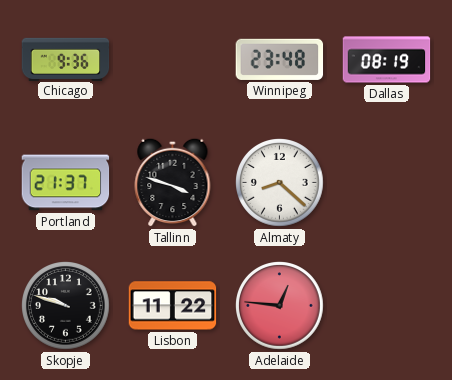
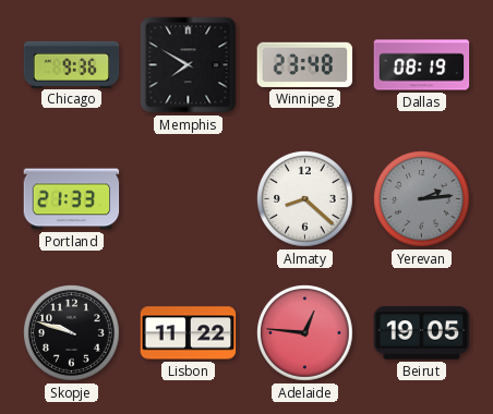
Memphis: none -> 7:50 (189, 65)
Portland: 21:37 -> 21:33 (72, 199)
Tallinn: 3:48 -> none (173, 182)
Yerevan: none -> 2:14 (422, 199)
Beirut: none -> 19:05 (422, 333)
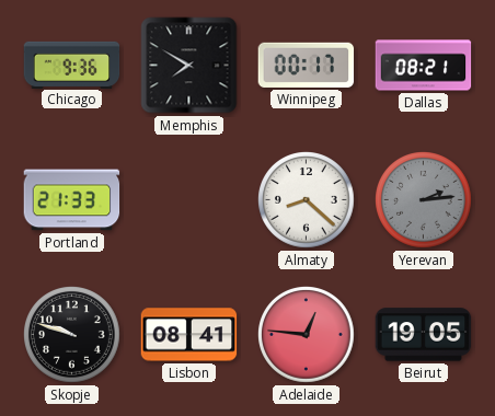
Winnipeg: 23:48 -> 00:17 (307, 65)
Dallas: 08:19 -> 08:21 (424, 66)
Lisbon: 11:22 -> 08:41 (189, 335)
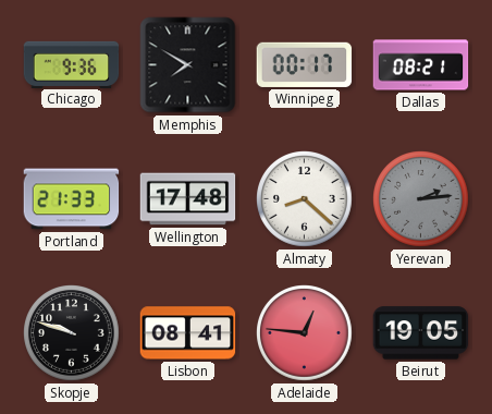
Wellington: none -> 17:48 (188, 199)
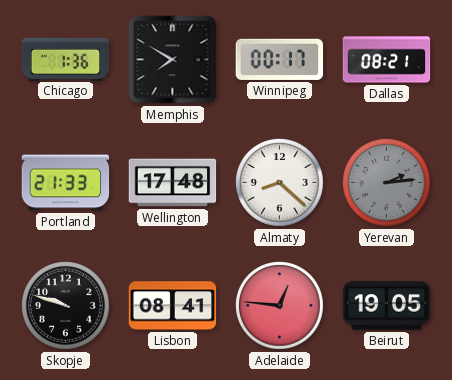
Chicago: 9:36 -> 1:36 (66, 59)
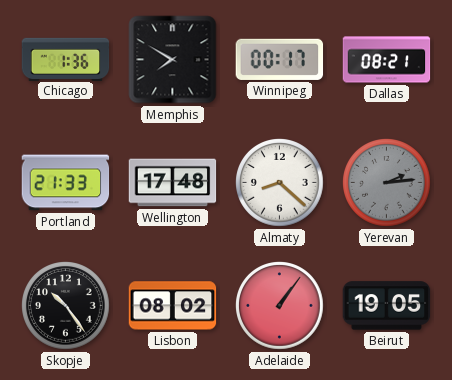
Skopje: 9:48 -> 10:24 (66, 306)
Lisbon: 08:41 -> 08:02 (173, 306)
Adelaide: 12:46 -> 1:06 (280, 306)
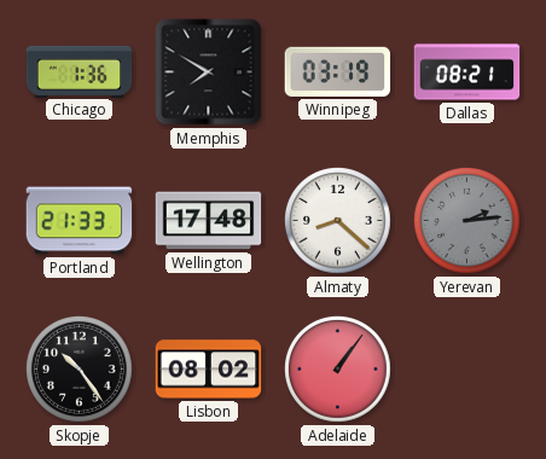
Winnipeg: 00:17 -> 03:19 (338, 71)
Beirut: 19:05 -> none (387, 306)
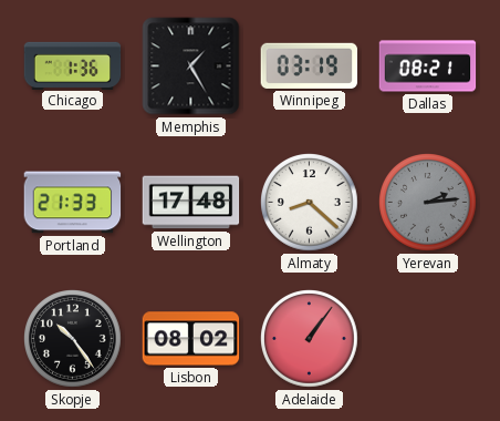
Memphis: 7:50 -> 1:25 (191, 66)
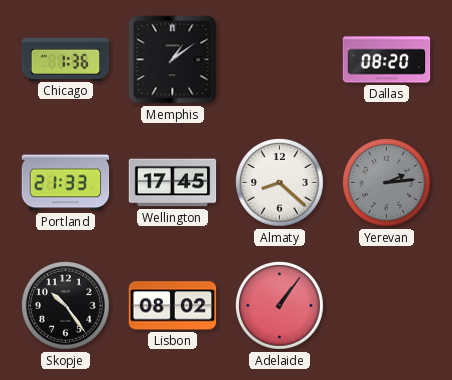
Memphis: 1:25 -> 1:09 (173, 60)
Winnipeg: 03:19 -> none (310, 65)
Dallas: 08:21 -> 08:20 (387, 60)
Wellington: 17:48 -> 17:45 (173, 183)
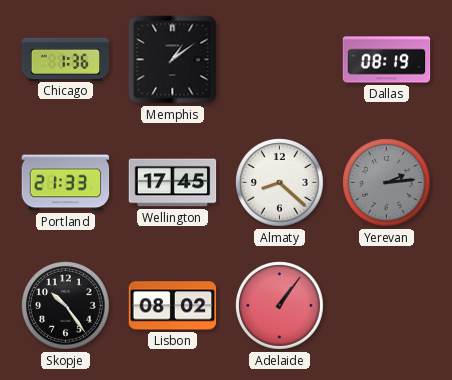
Dallas: 08:20 -> 08:19 (387, 60)
